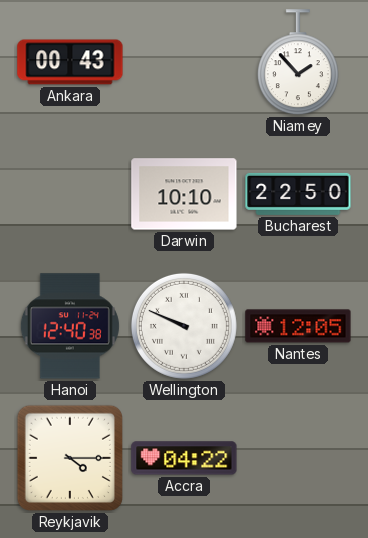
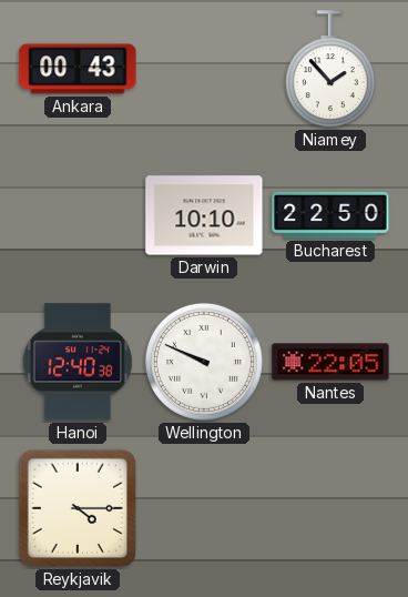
Nantes: 12:05 -> 22:05 (330, 362)
Accra: 04:22 -> none (184, 458)
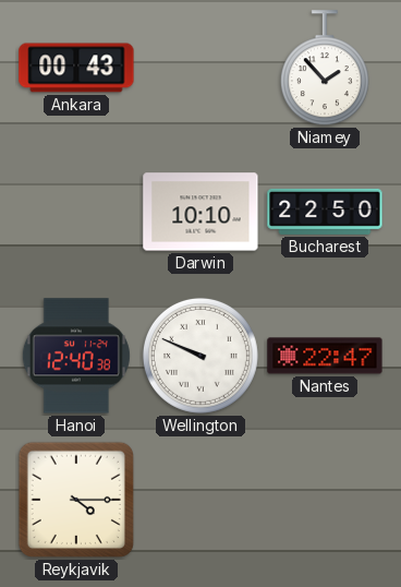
Nantes: 22:05 -> 22:47 (325, 356)
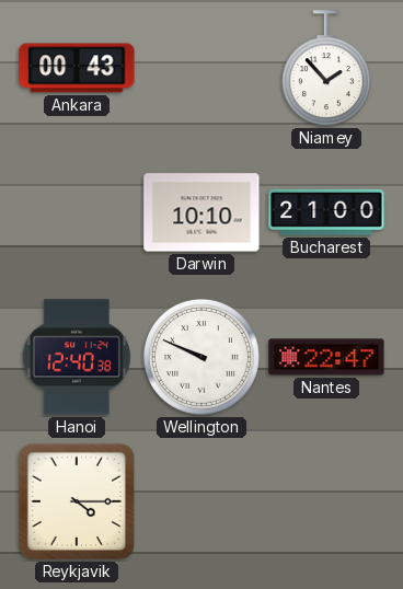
Bucharest: 22:50 -> 21:00 (326, 212)
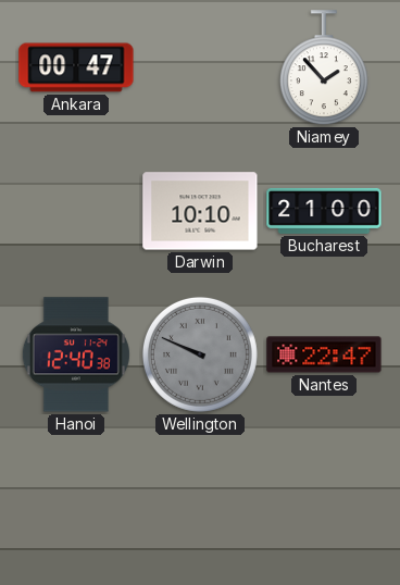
Ankara: 00:43 -> 00:47 (76, 67)
Wellington dial: white -> grey (200, 354)
Reykjavik: 4:15 -> none (77, 501)
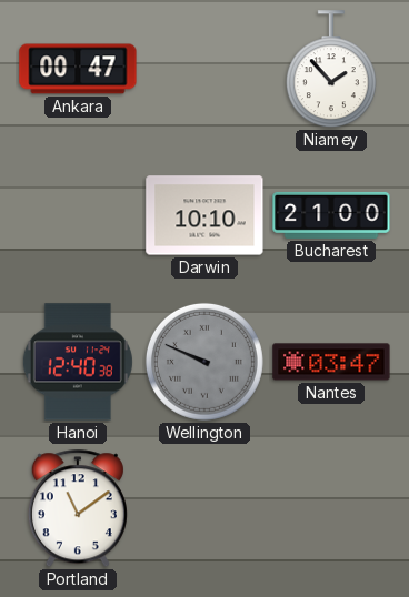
Nantes: 22:47 -> 03:47 (331, 362)
Portland: none -> 11:09 (78, 509)
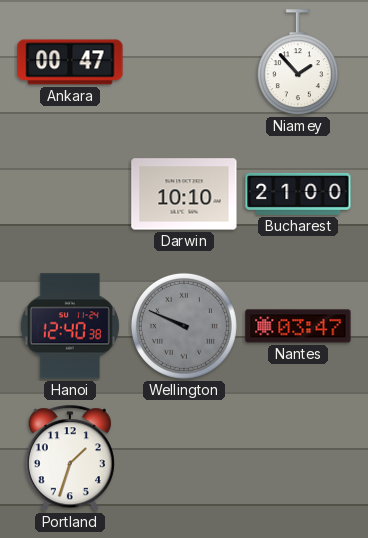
Portland: 11:09 -> 1:33 (70, 459)
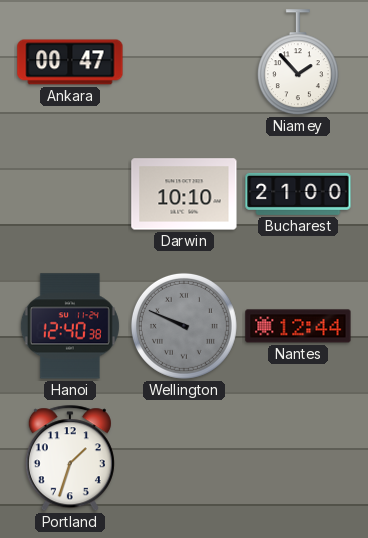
Nantes: 03:47 -> 12:44 (298, 326)
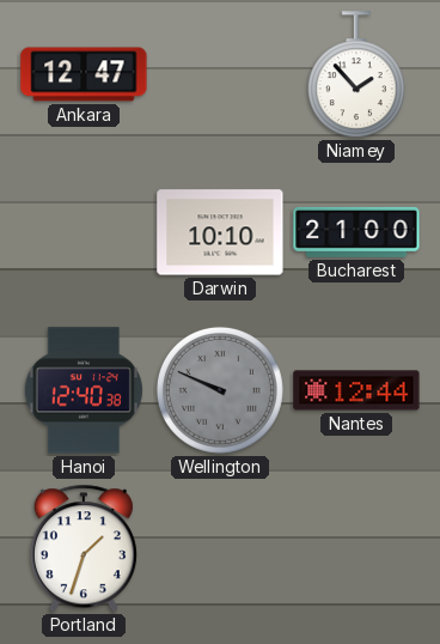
Ankara: 00:47 -> 12:47 (84, 74)
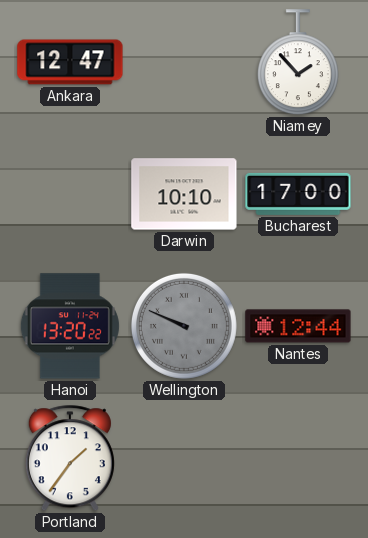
Bucharest: 21:00 -> 17:00 (298, 194)
Hanoi: 12:40 -> 13:20 (70, 326)
Portland: 1:33 -> 1:36 (70, 459)
